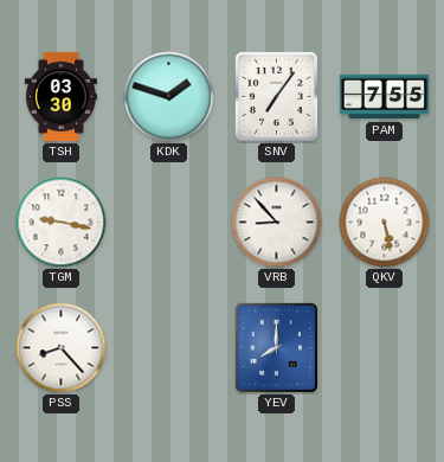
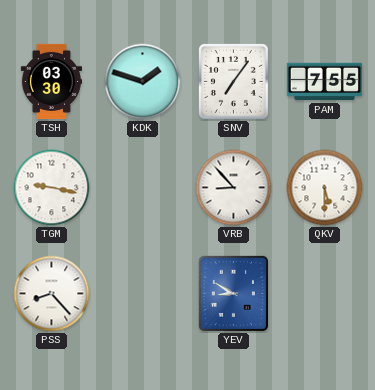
QKV: 5:28 -> 5:30 (325, 188)
YEV: 8:00 -> 8:50 (233, 293)
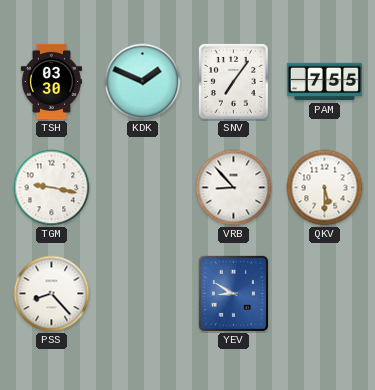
KDK: 1:48 -> 1:49 (143, 82)
